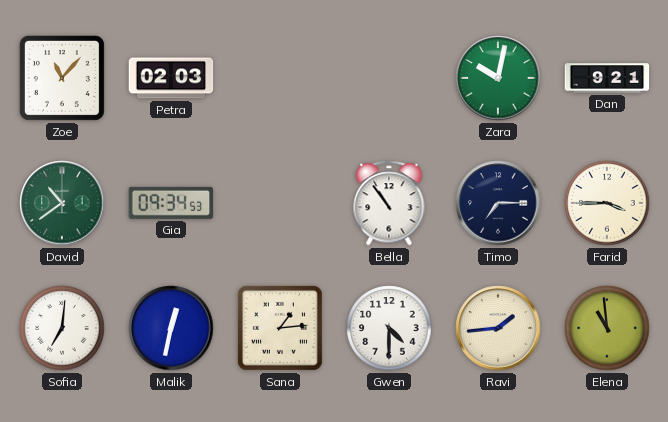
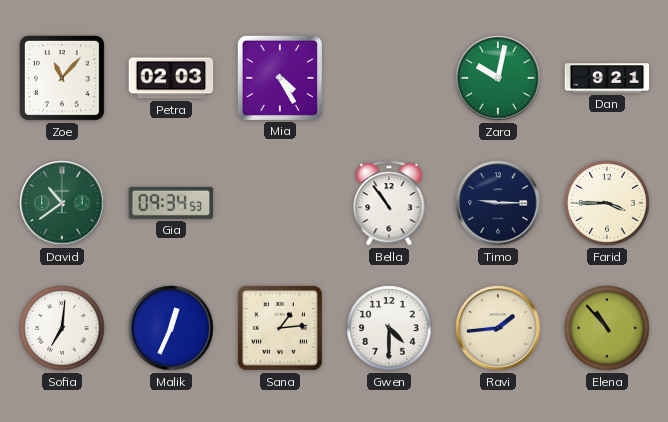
Mia: none -> 4:25 (279, 77)
Timo: 7:15 -> 9:15 (498, 203)
Malik: 12:32 -> 12:34 (171, 328)
Elena: 10:59 -> 10:53 (607, 328)
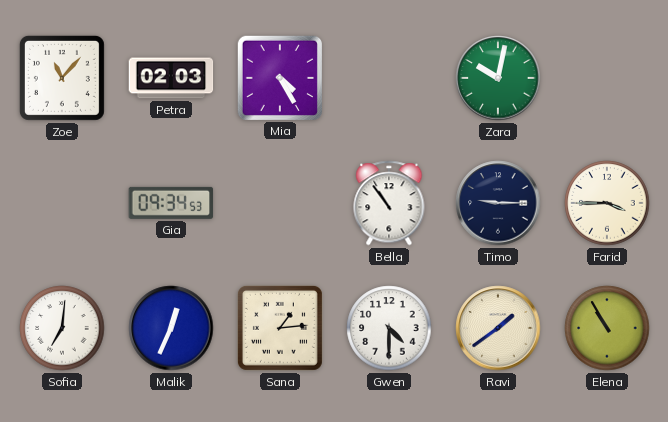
Dan: 9:21 -> none (607, 78)
David: 10:39 -> none (62, 203)
Ravi: 1:44 -> 1:39 (498, 328)
Elena: 10:53 -> 10:55 (607, 328)
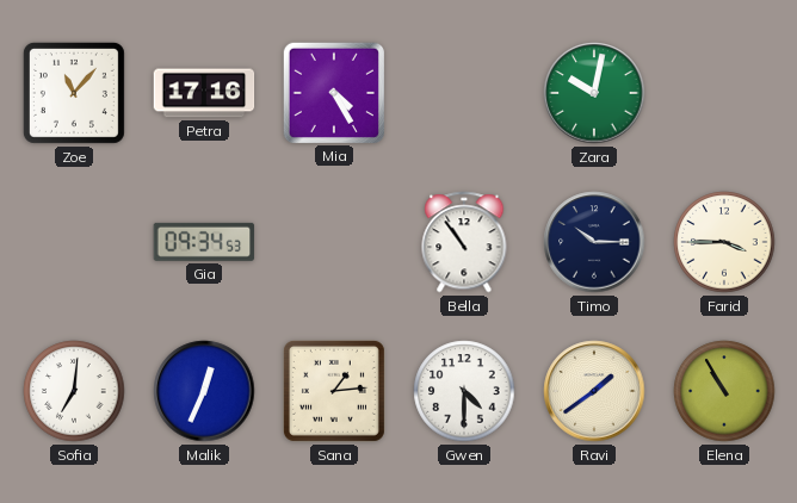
Petra: 02:03 -> 17:16 (204, 93)
Timo: 9:15 -> 10:15 (594, 242)
